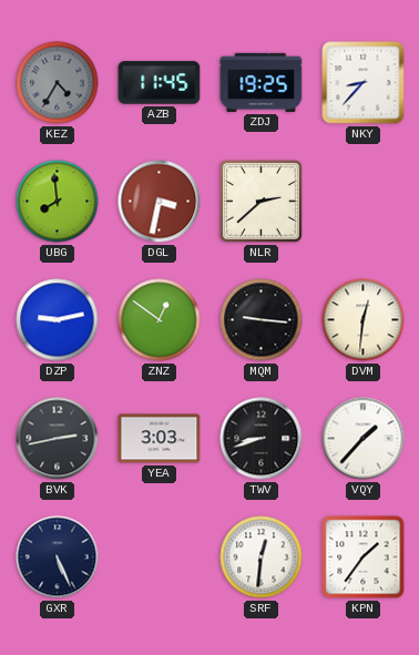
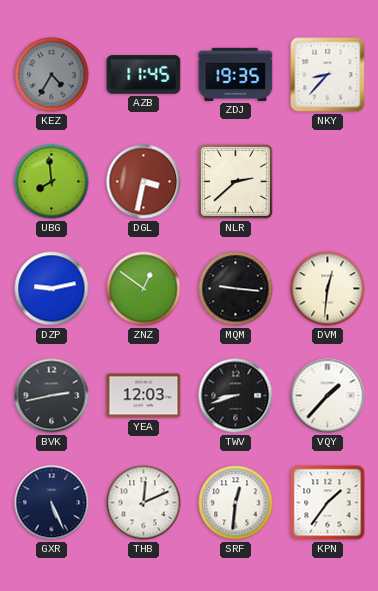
ZDJ: 19:25 -> 19:35 (236, 74)
YEA: 3:03 -> 12:03 (144, 396)
THB: none -> 12:11 (144, 503)
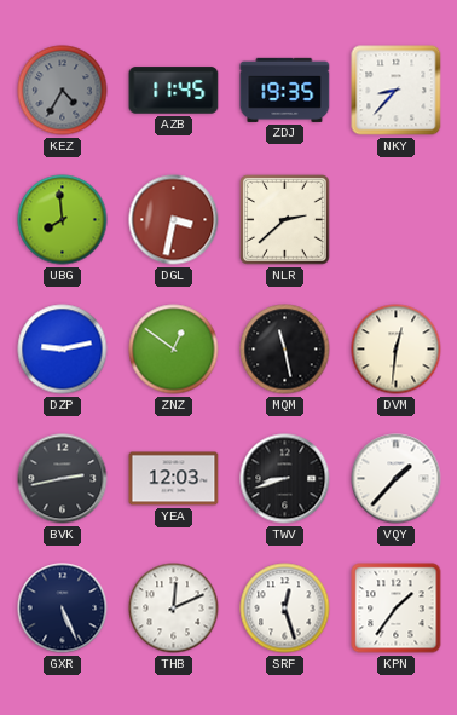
MQM: 9:16 -> 11:28 (285, 350)
SRF: 12:31 -> 12:27 (285, 609)
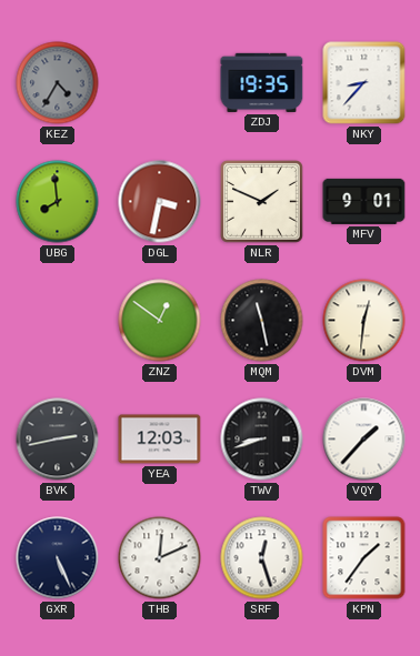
AZB: 11:45 -> none (174, 91)
NLR: 2:38 -> 1:49 (261, 201)
MFV: none -> 9:01 (364, 201)
DZP: 9:13 -> none (63, 350)
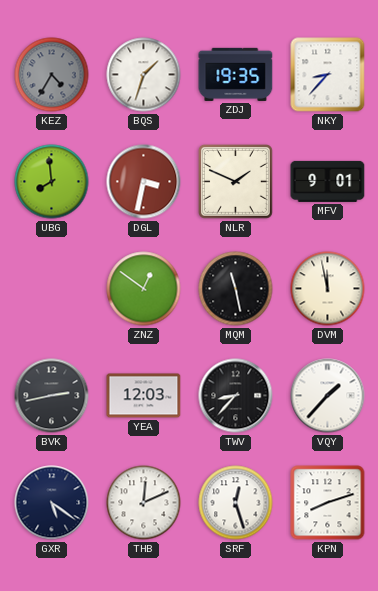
BQS: none -> 1:33 (144, 75)
DVM: 12:31 -> 11:58 (328, 289)
TWV: 8:42 -> 8:37 (236, 396)
GXR: 5:26 -> 5:21 (52, 503)
KPN: 1:36 -> 8:12 (328, 503)
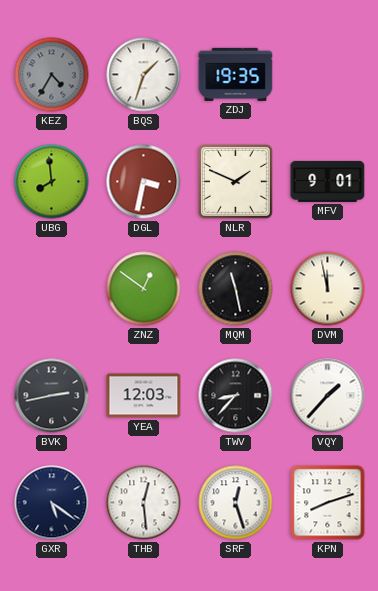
NKY: 8:37 -> none (328, 75)
THB: 12:11 -> 12:29 (144, 503)
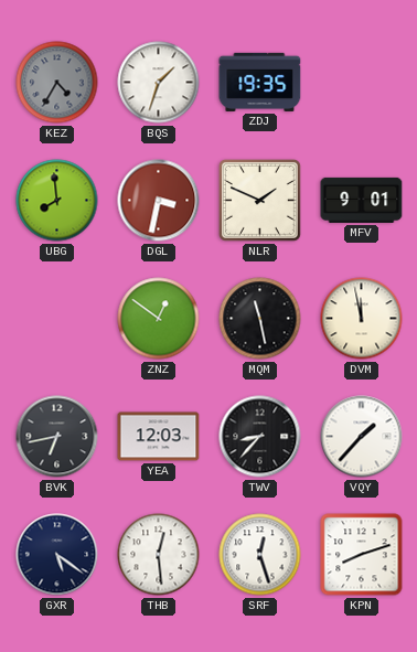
BVK: 2:43 -> 6:43 (57, 437)
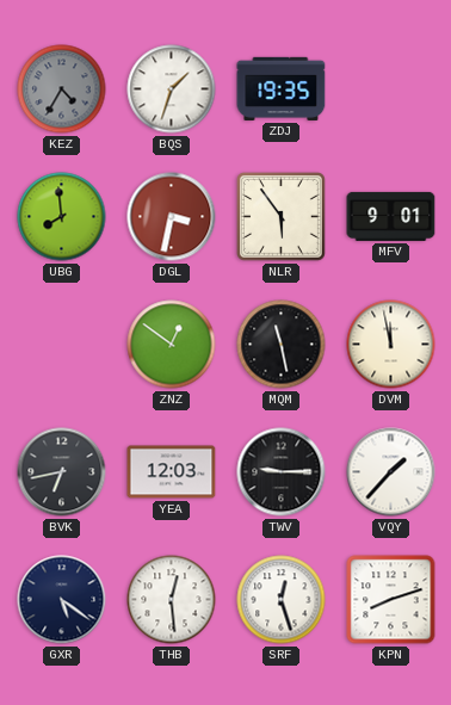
NLR: 1:49 -> 5:54 (280, 216)
TWV: 8:37 -> 9:15 (282, 472)
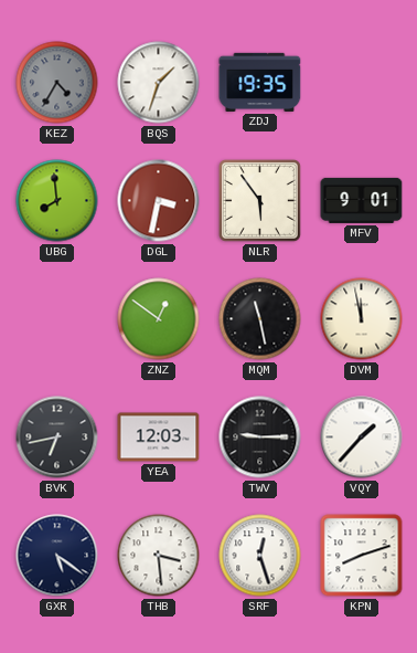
THB: 12:29 -> 3:29 (159, 556)
